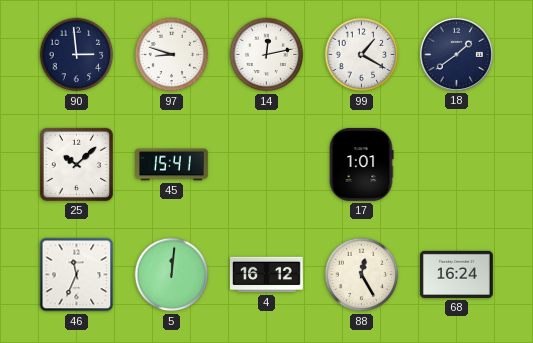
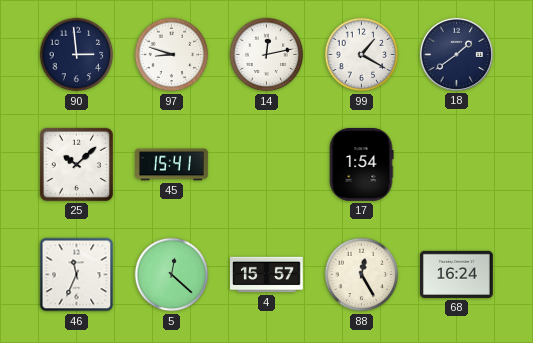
17: 1:01 -> 1:54 (361, 164)
5: 12:01 -> 12:22 (172, 275)
4: 16:12 -> 15:57 (267, 275)
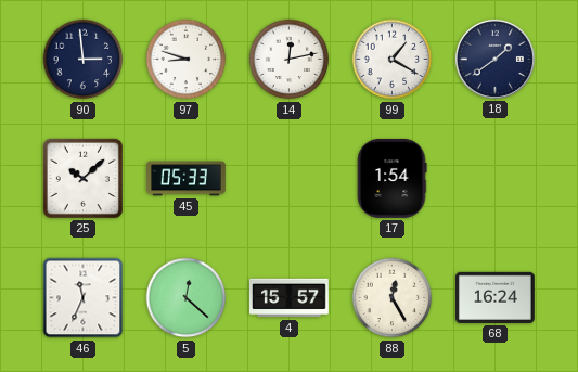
45: 15:41 -> 05:33 (187, 179)
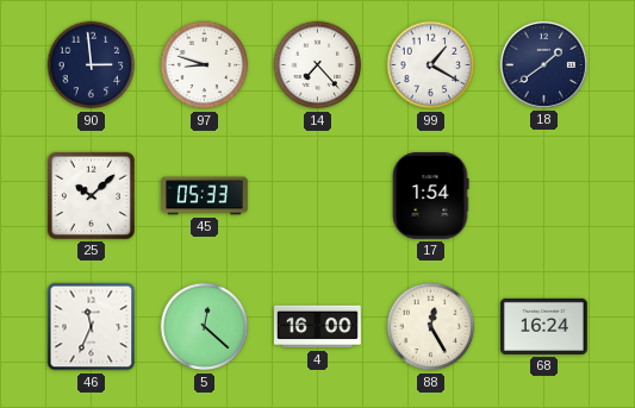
14: 12:13 -> 7:23 (318, 65)
4: 15:57 -> 16:00 (318, 327)
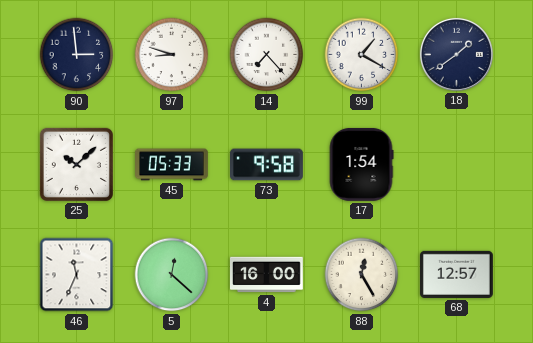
73: none -> 9:58 (267, 165)
68: 16:24 -> 12:57 (457, 274)
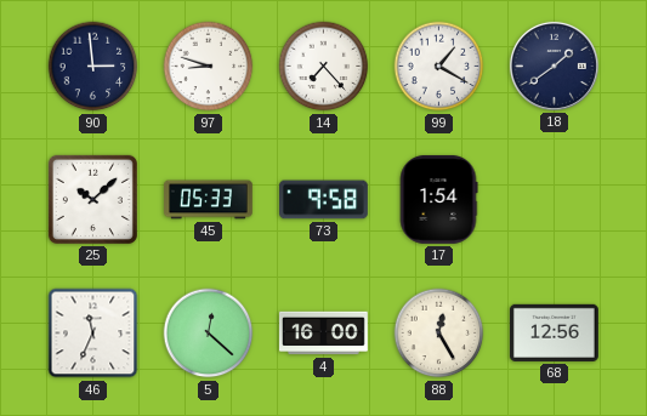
68: 12:57 -> 12:56 (555, 332)
